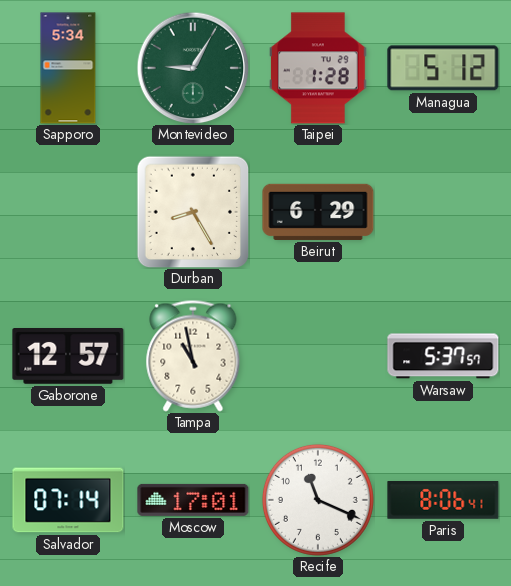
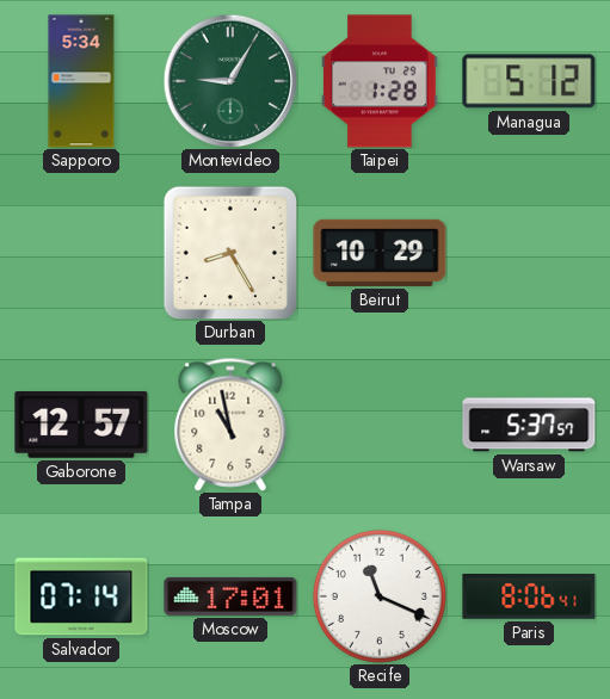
Beirut: 6:29 -> 10:29 (380, 253)
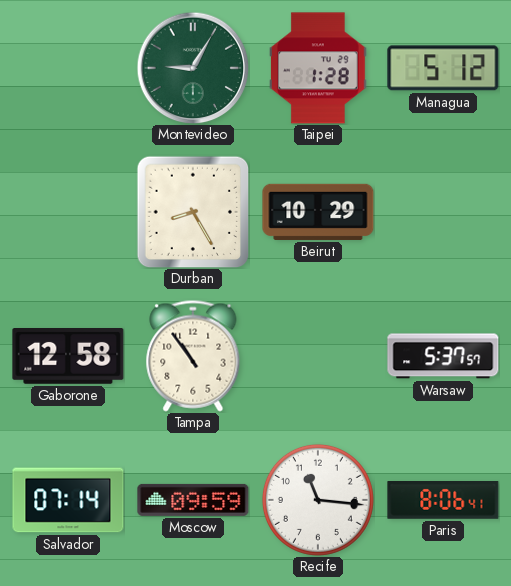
Sapporo: 5:34 -> none (81, 81)
Gaborone: 12:57 -> 12:58 (68, 357)
Tampa: 10:58 -> 10:54 (193, 356)
Moscow: 17:01 -> 09:59 (193, 500)
Recife: 11:19 -> 11:16 (318, 500)
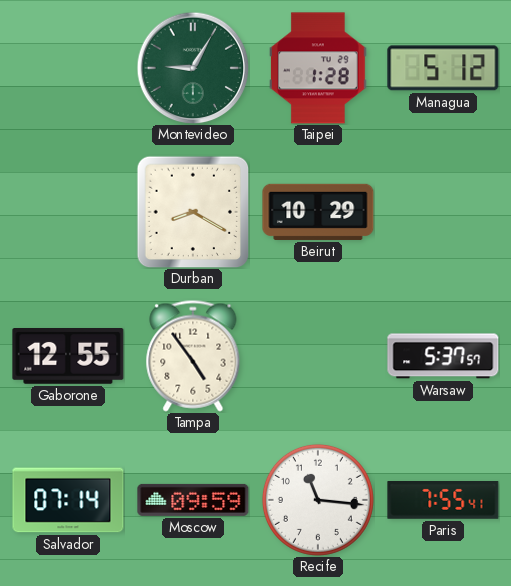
Durban: 8:25 -> 8:20 (193, 212)
Gaborone: 12:58 -> 12:55 (68, 357)
Tampa: 10:54 -> 4:54 (193, 356)
Paris: 8:06 -> 7:55 (443, 501)
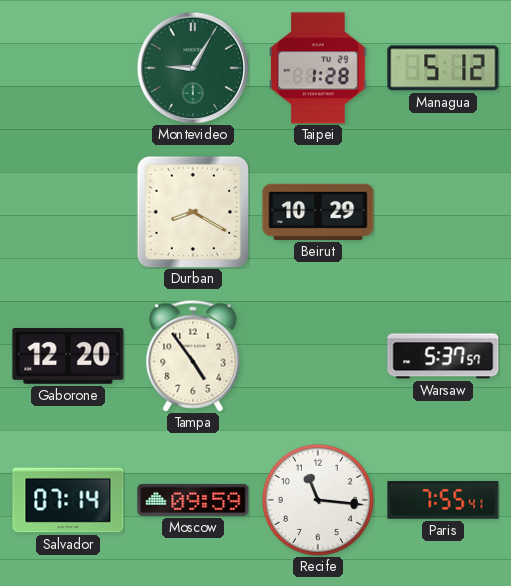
Gaborone: 12:55 -> 12:20 (68, 357)
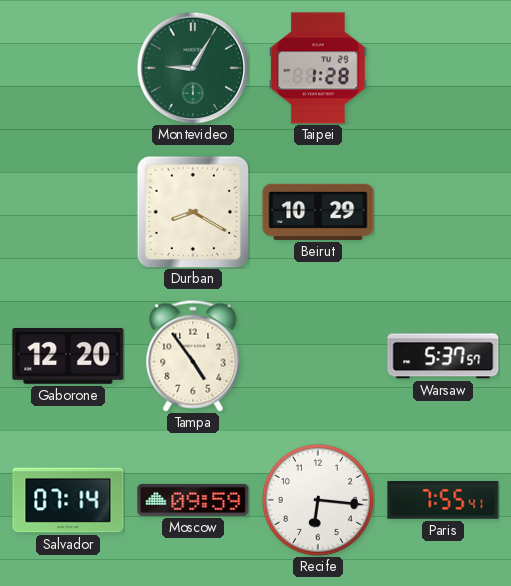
Managua: 5:12 -> none (443, 68)
Recife: 11:16 -> 6:16 (318, 500)
